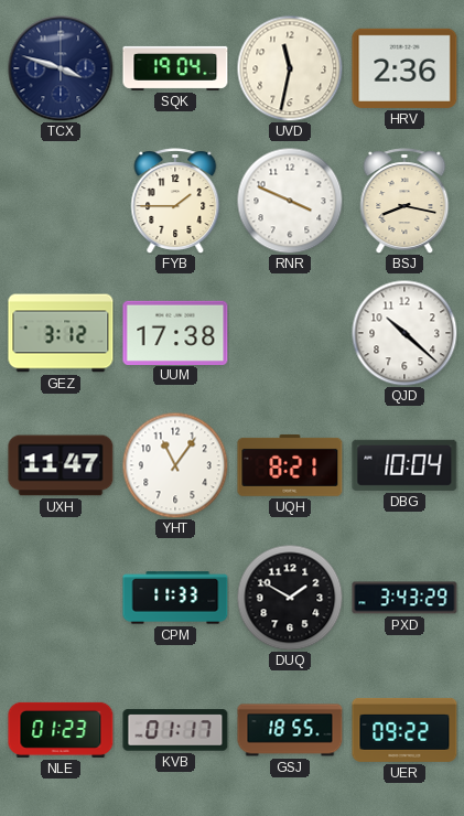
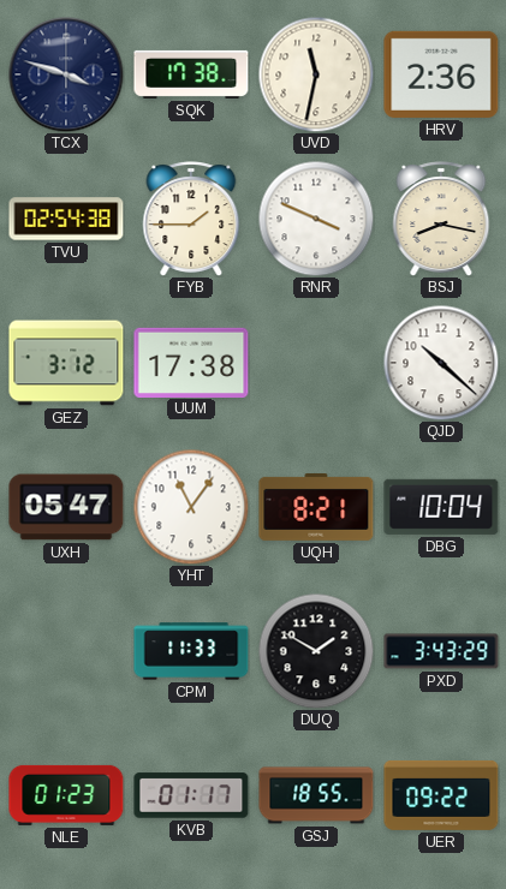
SQK: 19:04 -> 17:38 (191, 74)
TVU: none -> 02:54 (66, 219)
UXH: 11:47 -> 05:47 (66, 507)
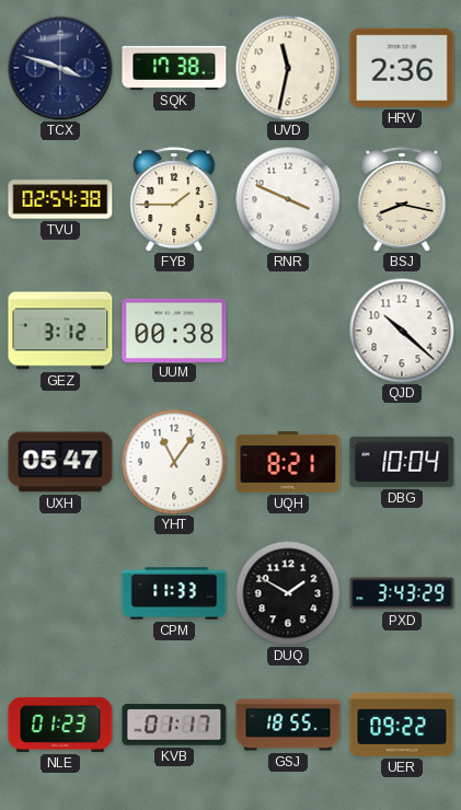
UUM: 17:38 -> 00:38 (174, 329)
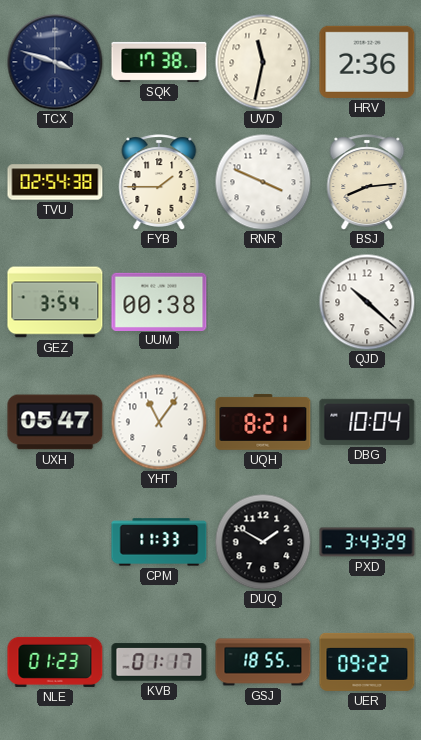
BSJ: 8:17 -> 8:14 (367, 182)
GEZ: 3:12 -> 3:54 (55, 302)
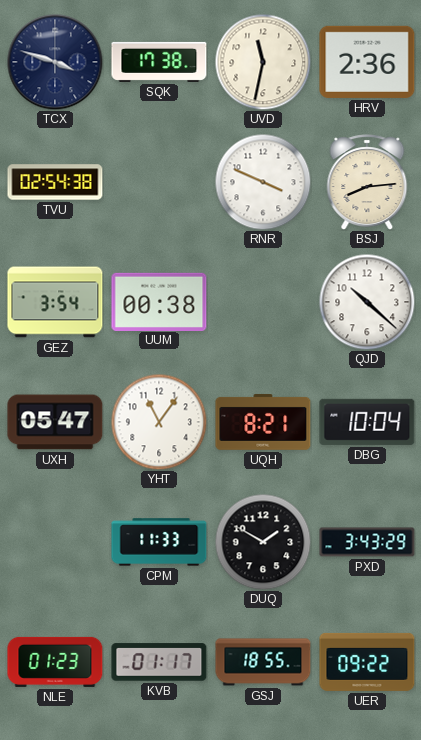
FYB: 1:45 -> none (159, 182)
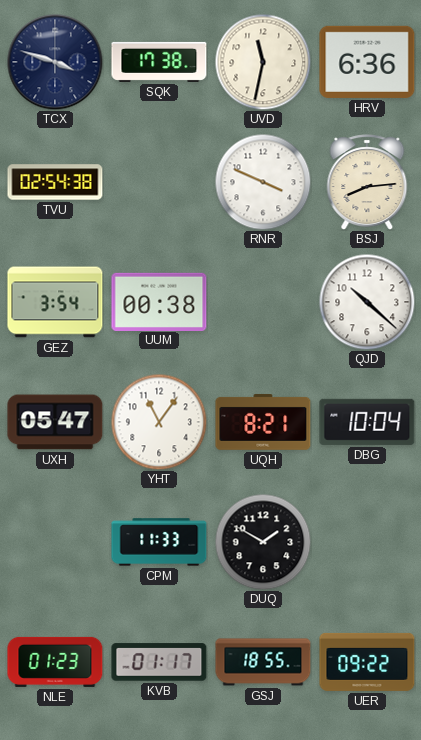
HRV: 2:36 -> 6:36 (367, 62)
PXD: 3:43 -> none (367, 542)
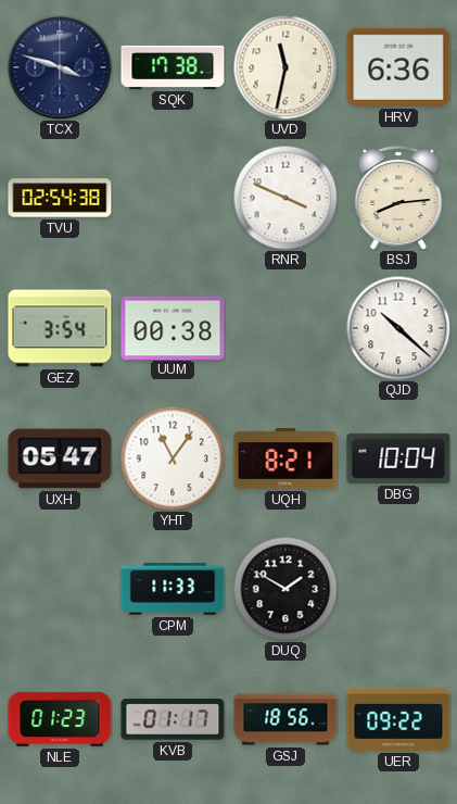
GSJ: 18:55 -> 18:56 (285, 719)
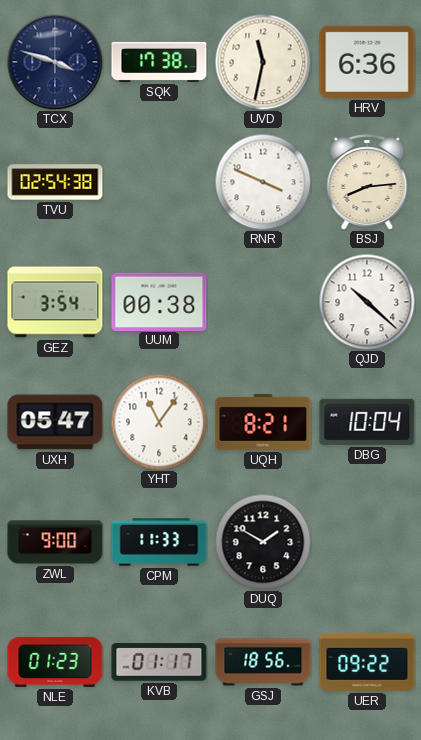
ZWL: none -> 9:00 (55, 542)
